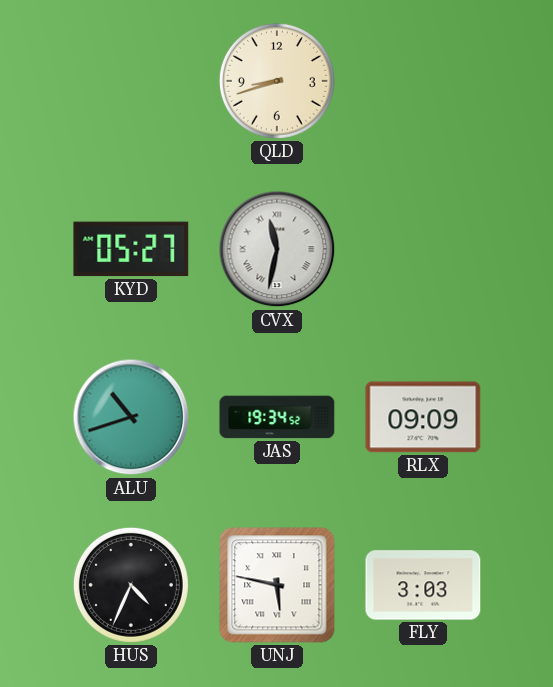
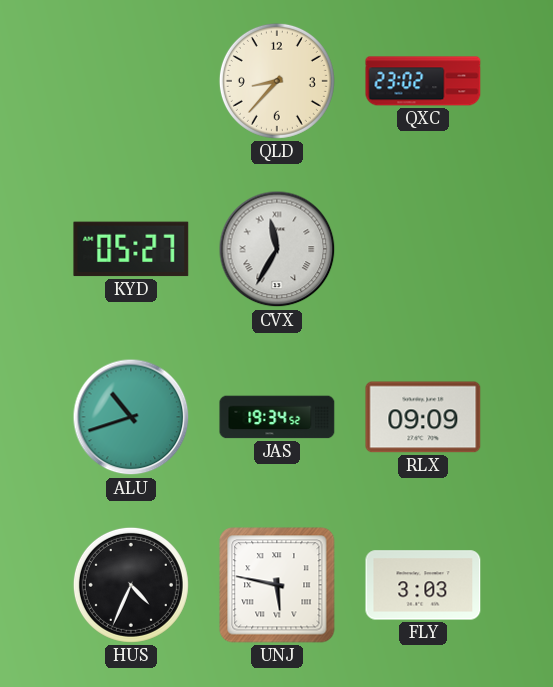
QLD: 8:42 -> 8:37 (277, 81)
QXC: none -> 23:02 (423, 81)
CVX: 11:32 -> 11:35 (277, 249)
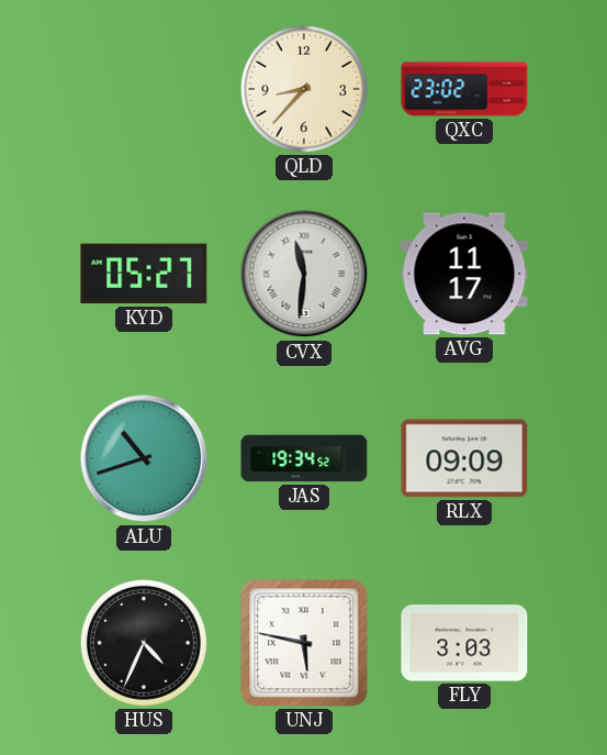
CVX: 11:35 -> 11:31 (304, 274)
AVG: none -> 11:17 (464, 274)
